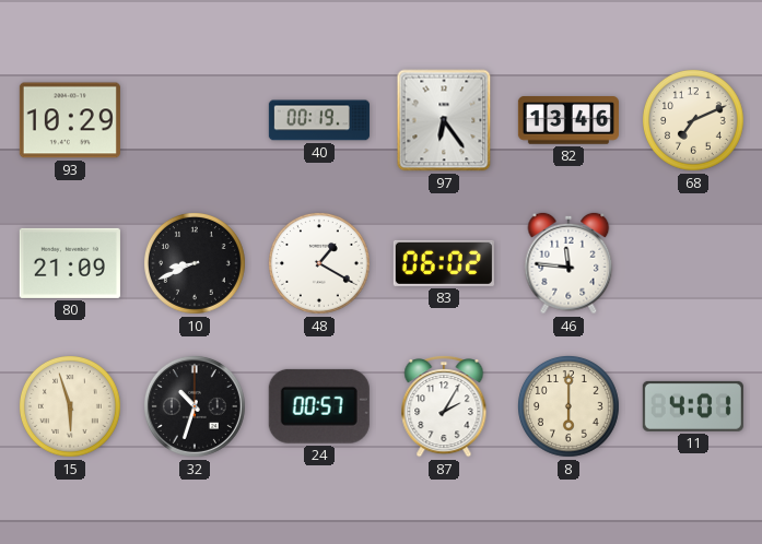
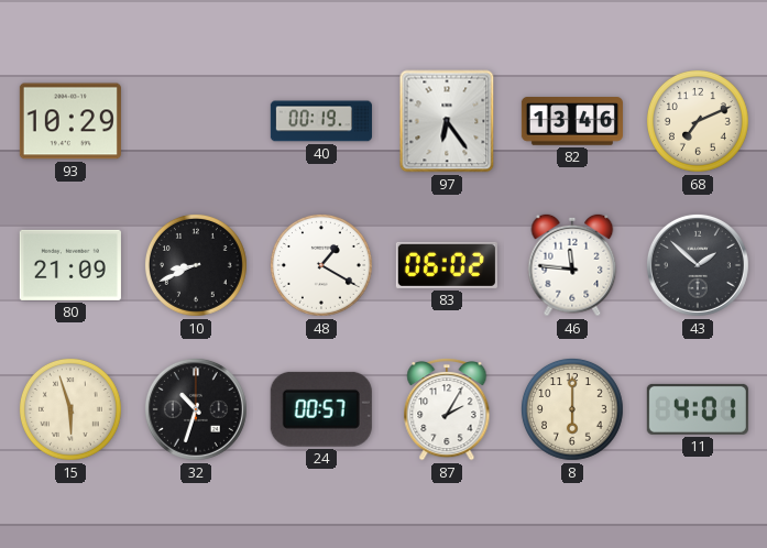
43: none -> 1:52 (698, 265)
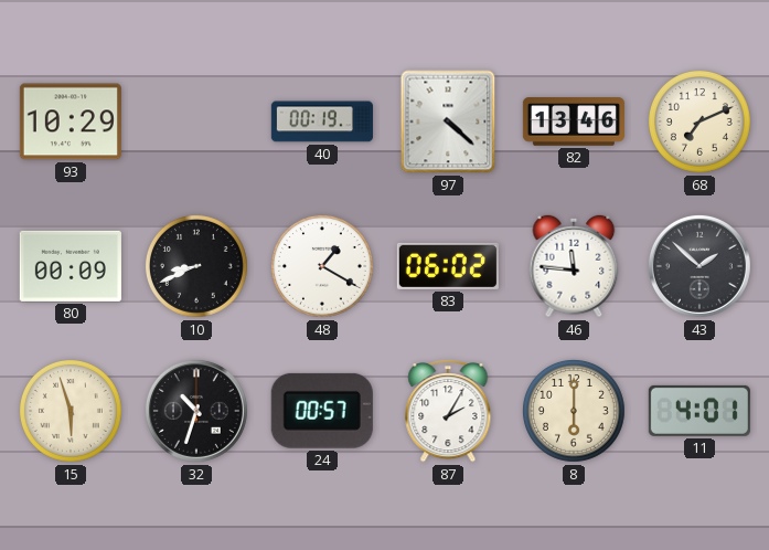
97: 6:24 -> 4:22 (448, 121)
80: 21:09 -> 00:09 (71, 266)
